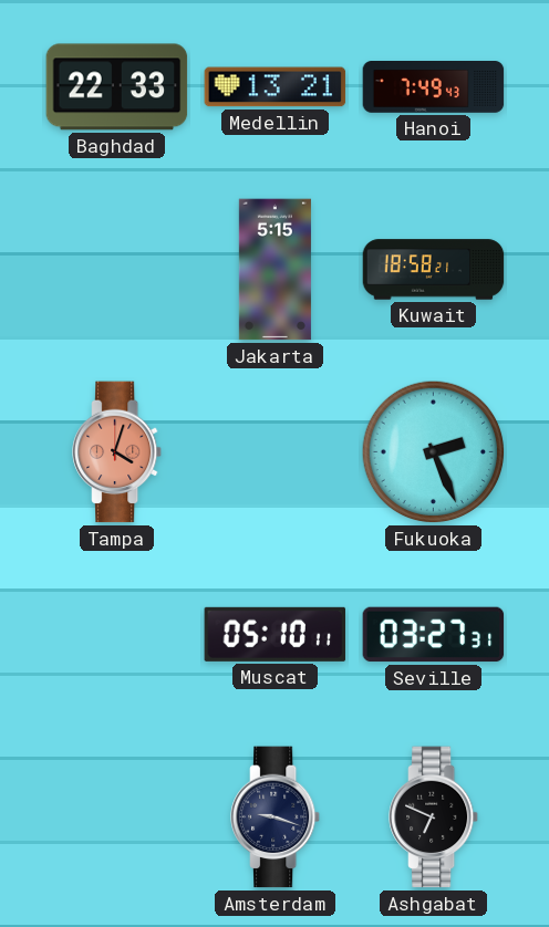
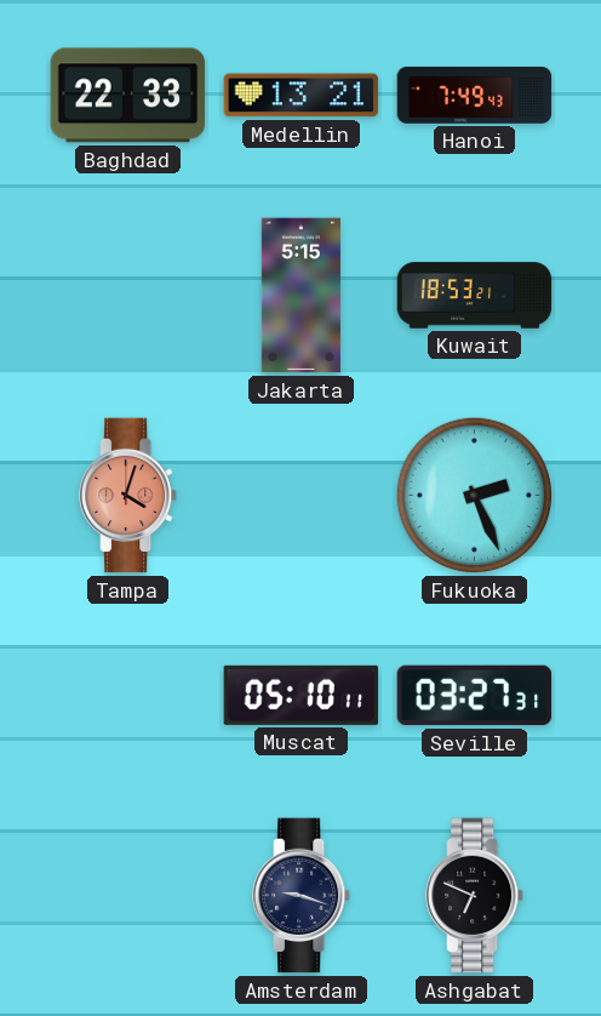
Kuwait: 18:58 -> 18:53 (475, 296)
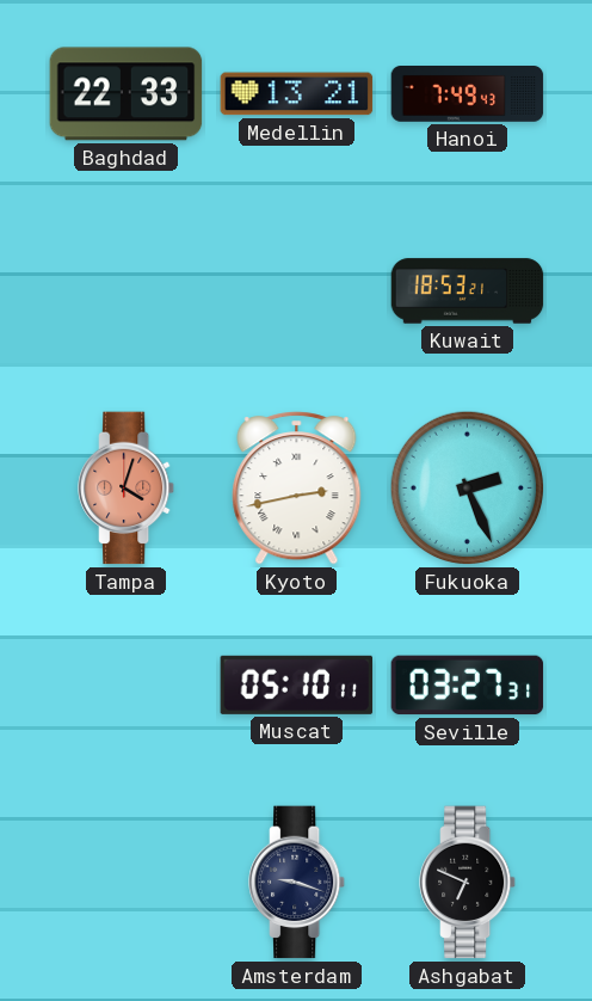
Jakarta: 5:15 -> none (300, 296)
Kyoto: none -> 2:43 (297, 489)
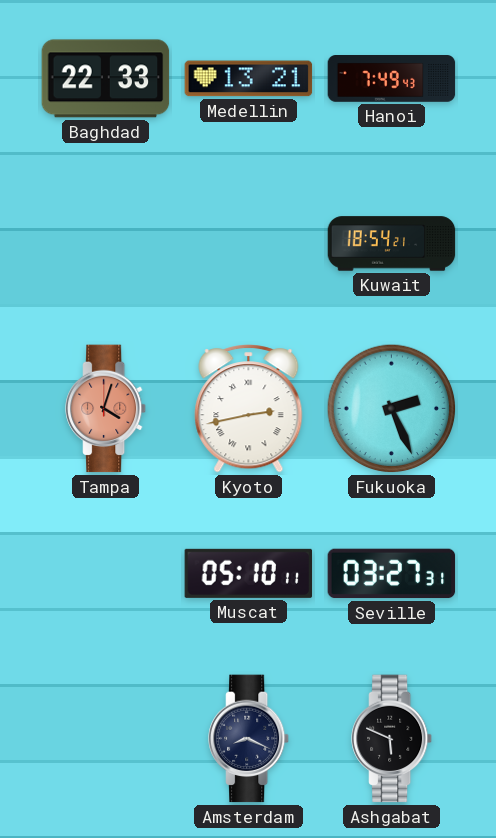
Kuwait: 18:53 -> 18:54 (392, 244)
Amsterdam: 9:18 -> 8:19 (250, 739)
Ashgabat: 6:49 -> 5:49 (393, 739)
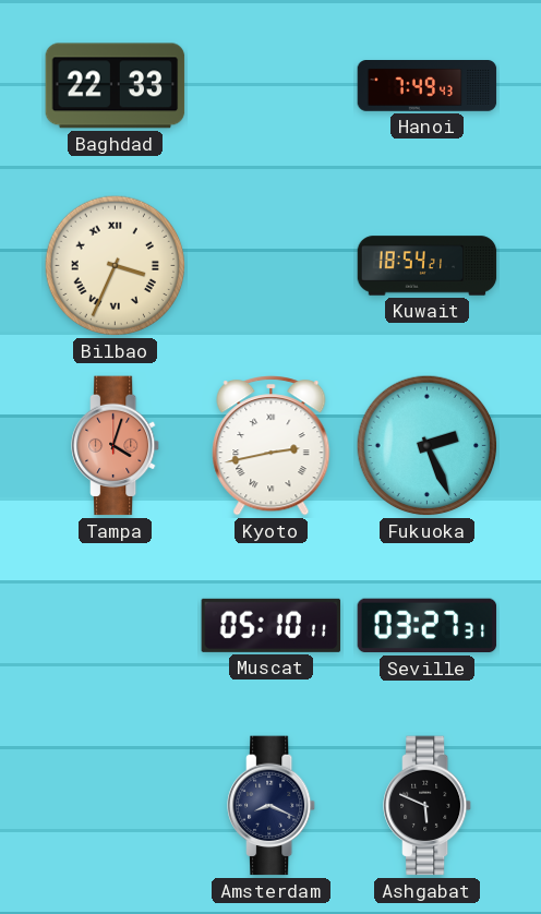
Medellin: 13:21 -> none (249, 79)
Bilbao: none -> 3:34 (116, 266)
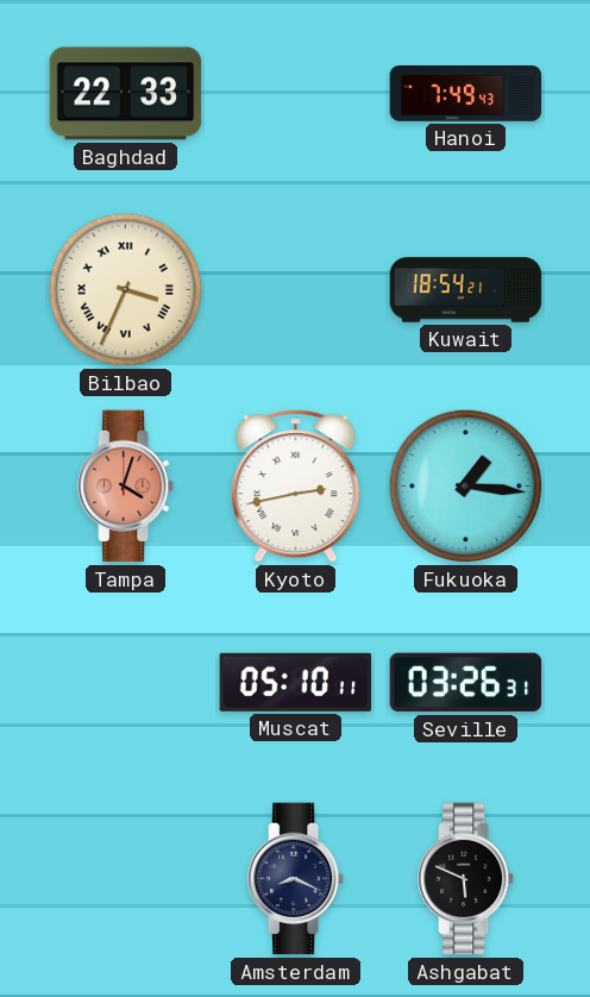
Fukuoka: 2:26 -> 1:16 (466, 487)
Seville: 03:27 -> 03:26 (466, 683)
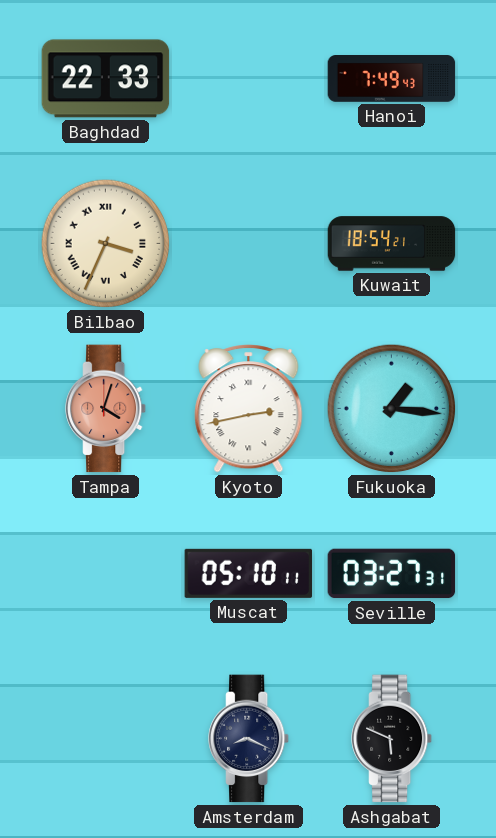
Seville: 03:26 -> 03:27 (392, 574)
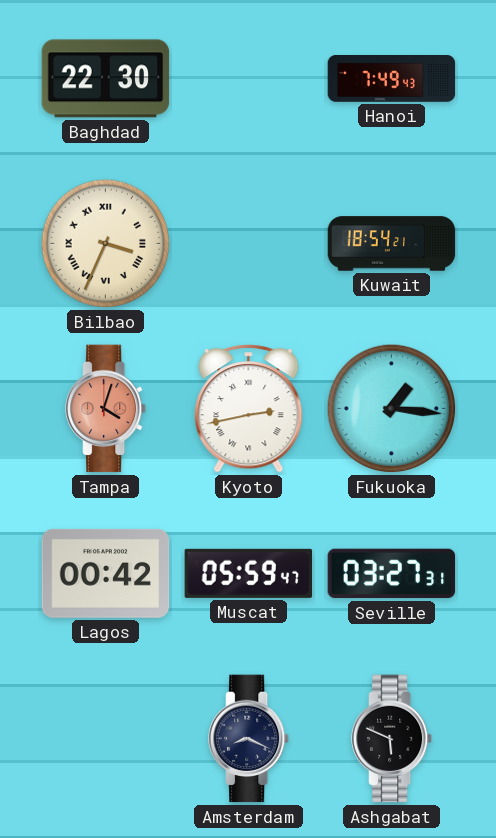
Baghdad: 22:33 -> 22:30 (106, 79)
Lagos: none -> 00:42 (106, 573)
Muscat: 05:10 -> 05:59 (249, 573)
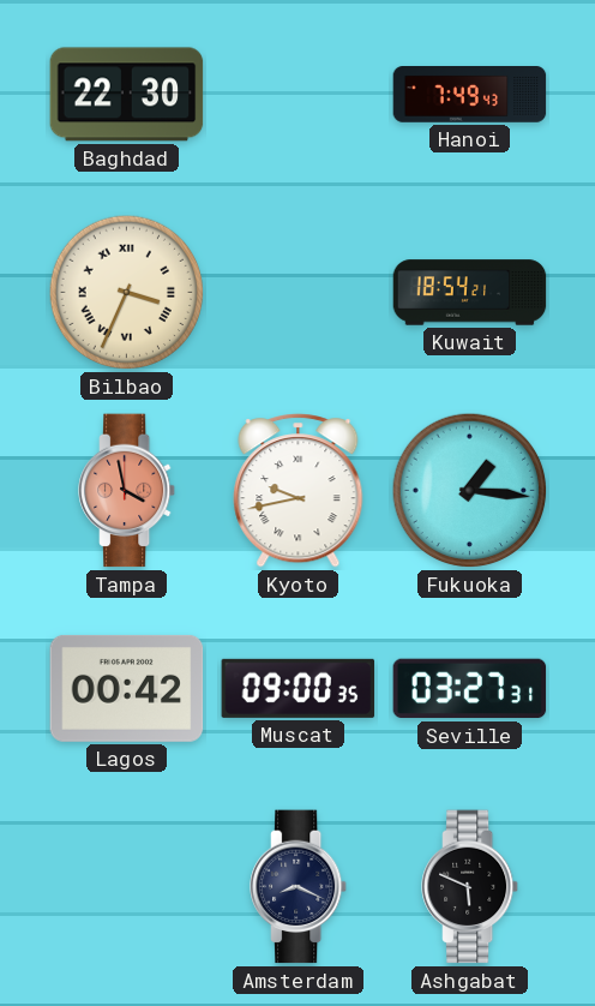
Tampa: 4:03 -> 3:58 (128, 491)
Kyoto: 2:43 -> 9:43 (299, 491)
Muscat: 05:59 -> 09:00 (299, 688)
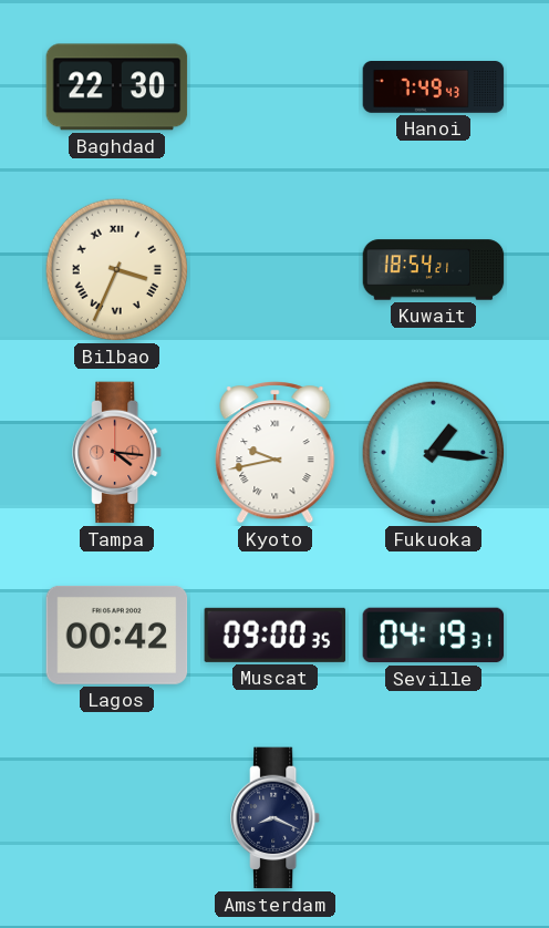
Tampa: 3:58 -> 4:16 (118, 453)
Seville: 03:27 -> 04:19 (434, 636)
Ashgabat: 5:49 -> none (471, 887)
